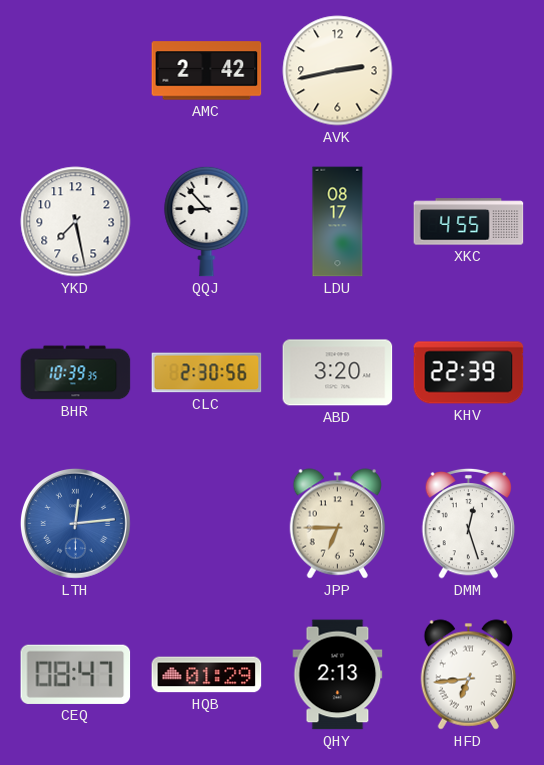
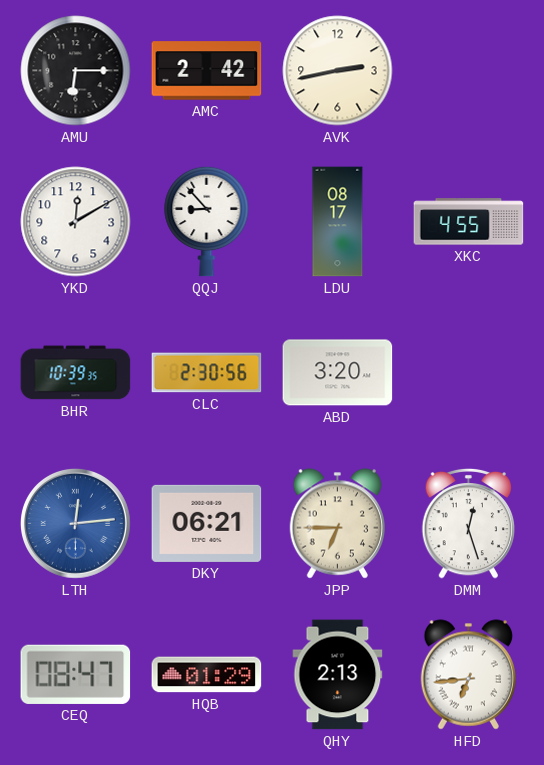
AMU: none -> 6:15 (76, 71)
YKD: 7:28 -> 12:10 (76, 222)
KHV: 22:39 -> none (469, 373)
DKY: none -> 06:21 (207, 523)
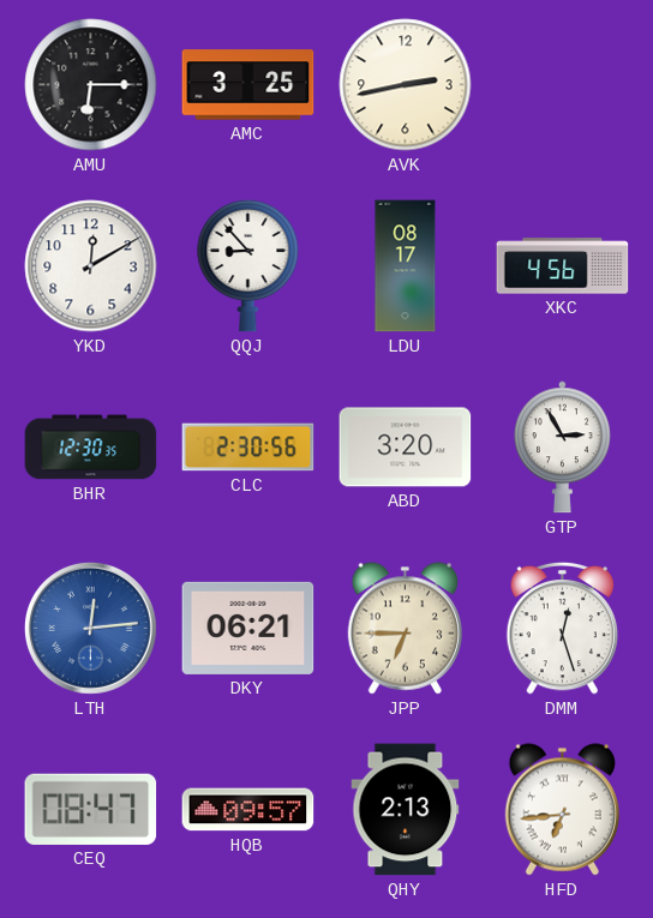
AMC: 2:42 -> 3:25 (248, 85)
XKC: 4:55 -> 4:56 (563, 266)
BHR: 10:39 -> 12:30 (91, 448)
GTP: none -> 2:55 (562, 448)
HQB: 01:29 -> 09:57 (248, 810)
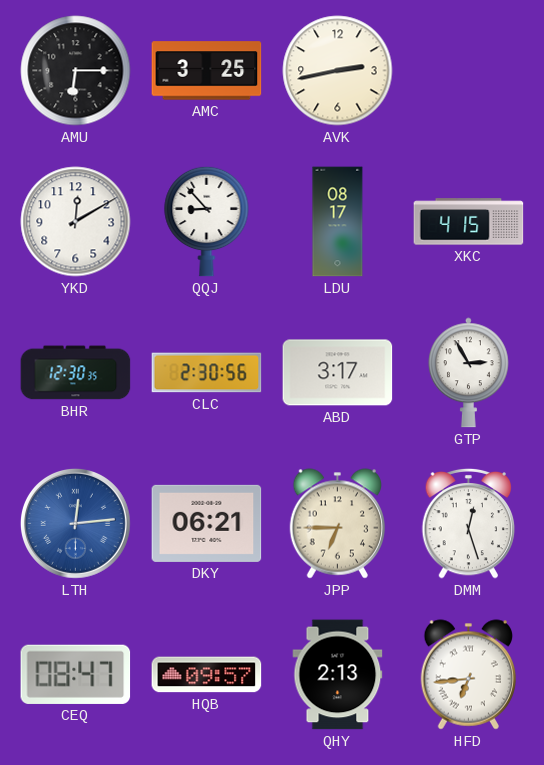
XKC: 4:56 -> 4:15 (469, 222)
ABD: 3:20 -> 3:17 (338, 373)
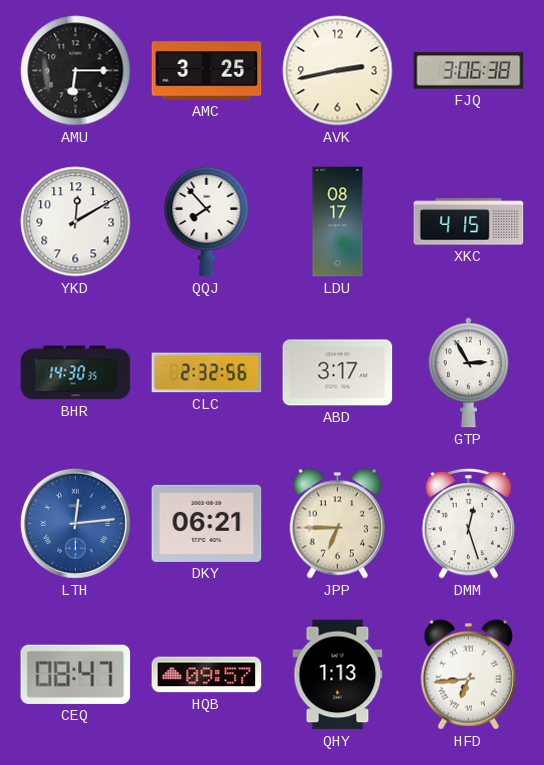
FJQ: none -> 3:06 (469, 71)
QQJ: 8:53 -> 7:53 (207, 221)
BHR: 12:30 -> 14:30 (76, 373)
CLC: 2:30 -> 2:32 (207, 373)
QHY: 2:13 -> 1:13 (338, 675)
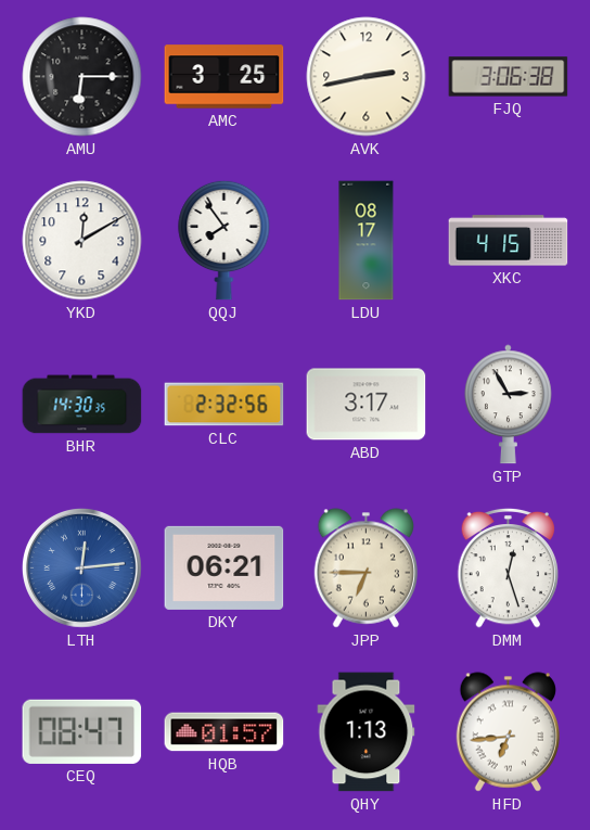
QQJ: 7:53 -> 7:54 (225, 240)
HQB: 09:57 -> 01:57 (225, 732)
